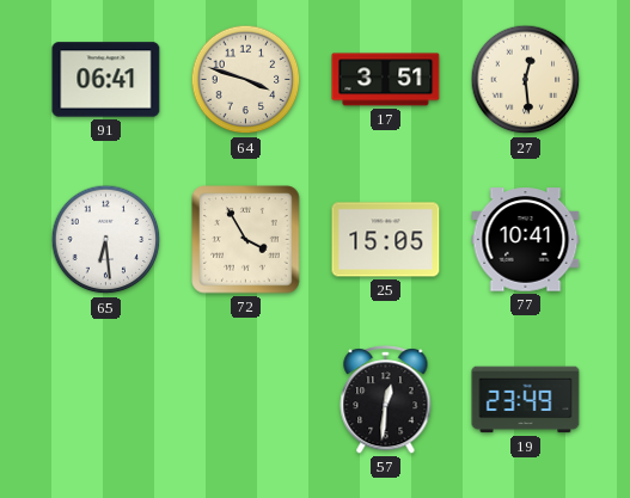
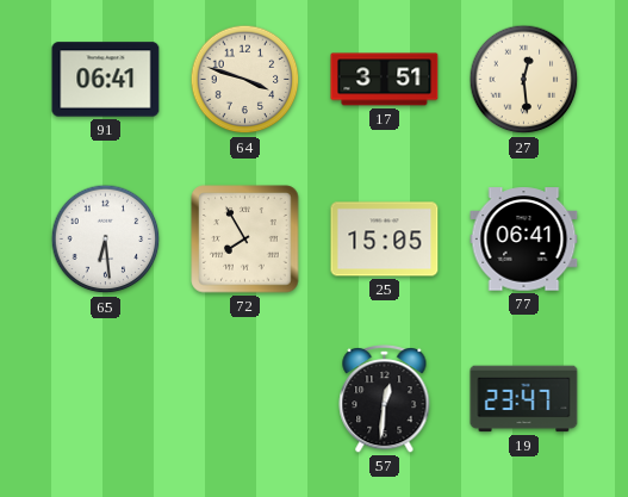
72: 3:55 -> 7:55 (245, 240)
77: 10:41 -> 06:41 (524, 240)
19: 23:49 -> 23:47 (524, 399)
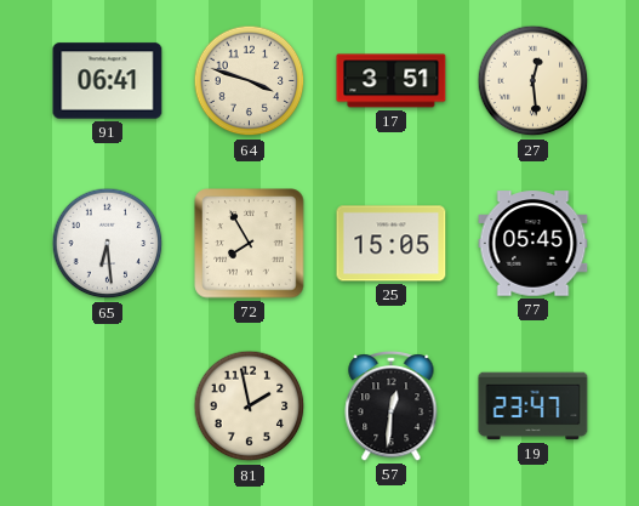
77: 06:41 -> 05:45 (534, 244)
81: none -> 1:58 (250, 406)
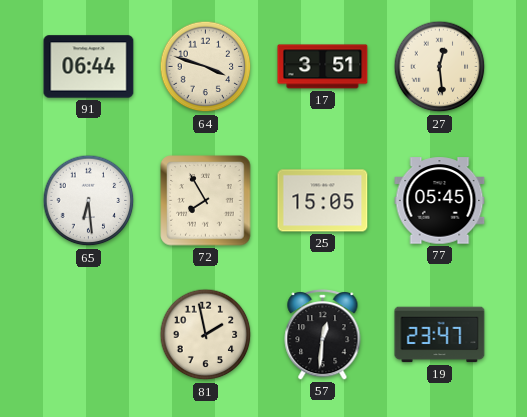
91: 06:41 -> 06:44 (89, 67)
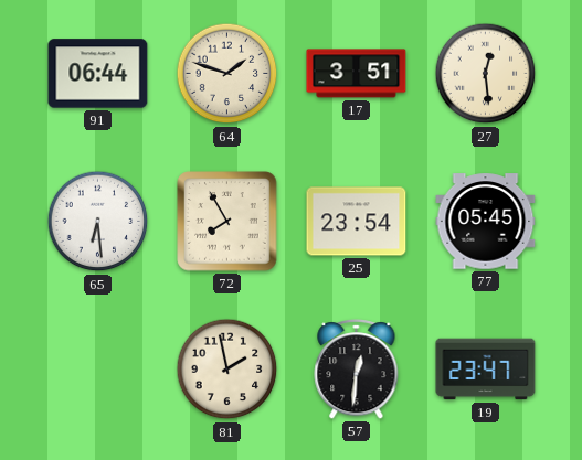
64: 3:48 -> 1:48 (227, 74)
25: 15:05 -> 23:54 (357, 222)
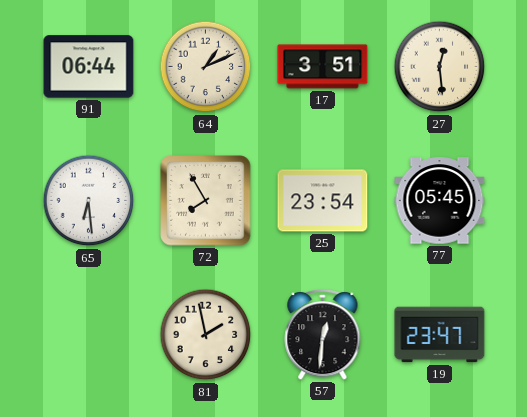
64: 1:48 -> 1:11 (206, 67)
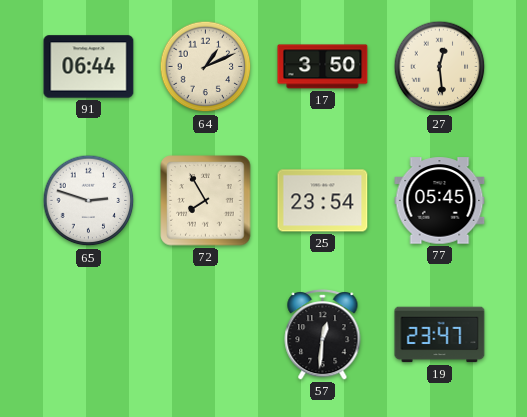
17: 3:51 -> 3:50 (323, 67)
65: 6:29 -> 2:48 (89, 201)
81: 1:58 -> none (206, 335)
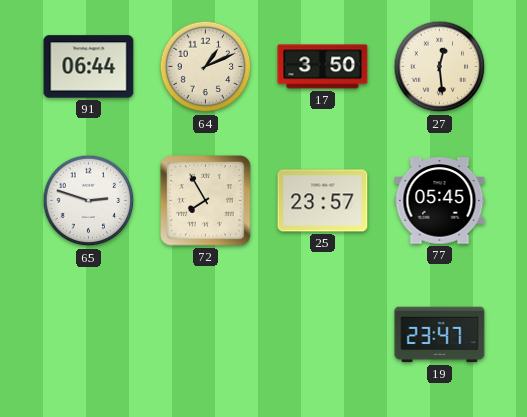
25: 23:54 -> 23:57 (323, 201)
57: 12:31 -> none (323, 335)
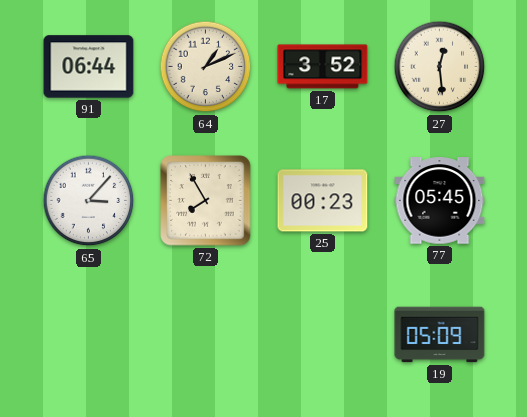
17: 3:50 -> 3:52 (323, 67)
65: 2:48 -> 3:07 (89, 201)
25: 23:57 -> 00:23 (323, 201)
19: 23:47 -> 05:09 (440, 335)
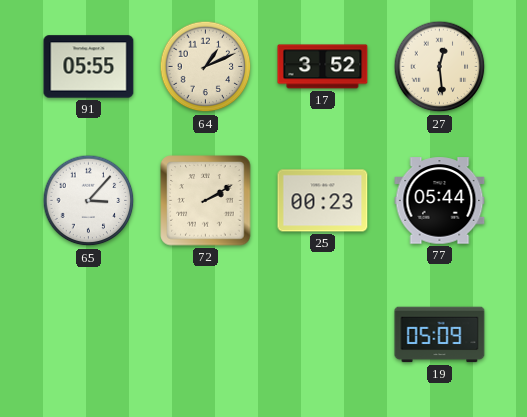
91: 06:44 -> 05:55 (89, 67)
72: 7:55 -> 2:10 (206, 201)
77: 05:45 -> 05:44 (440, 201)
